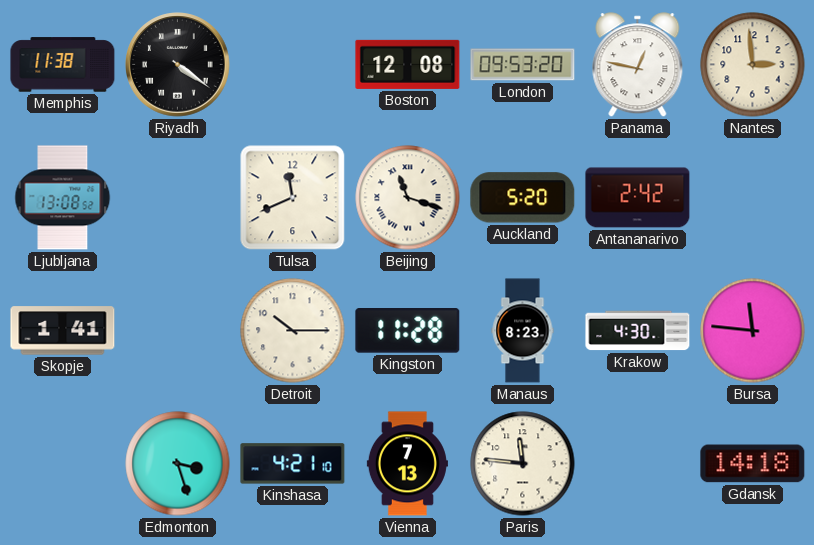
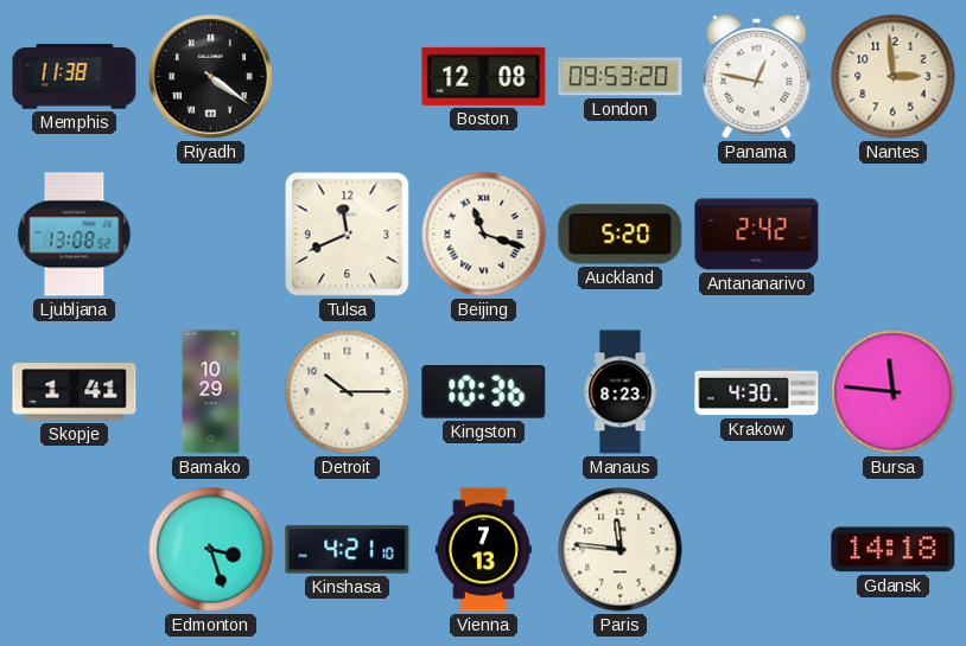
Bamako: none -> 10:29 (211, 392)
Kingston: 11:28 -> 10:36 (484, 392)
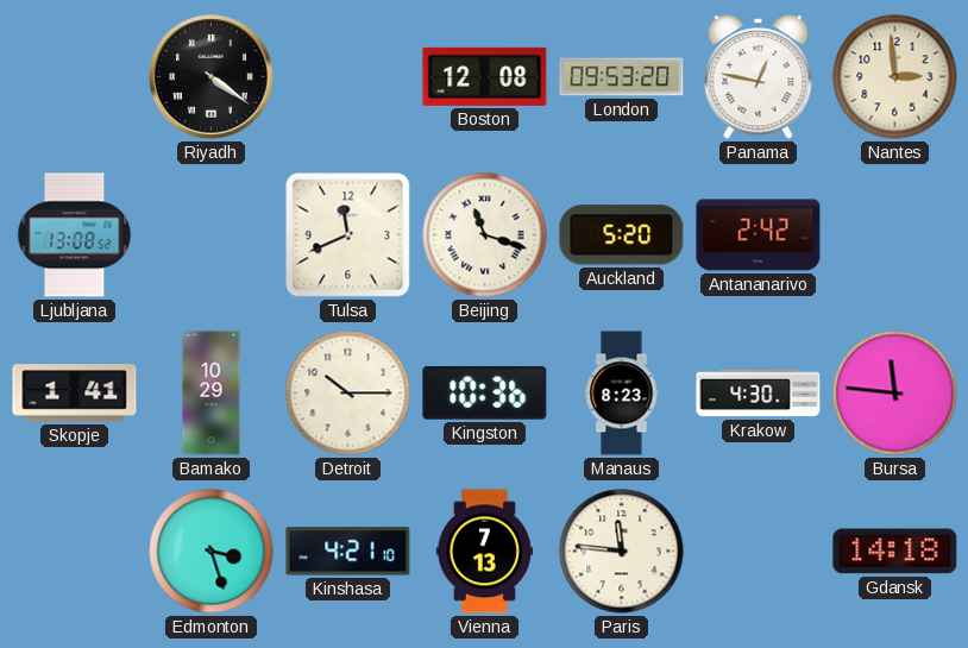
Memphis: 11:38 -> none (75, 77)
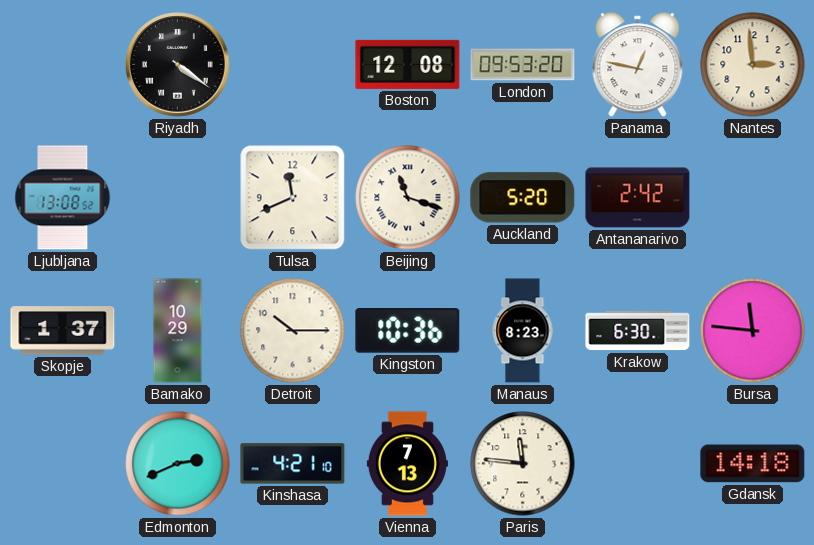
Skopje: 1:41 -> 1:37 (63, 331)
Krakow: 4:30 -> 6:30 (638, 331)
Edmonton: 3:27 -> 2:41 (178, 464)
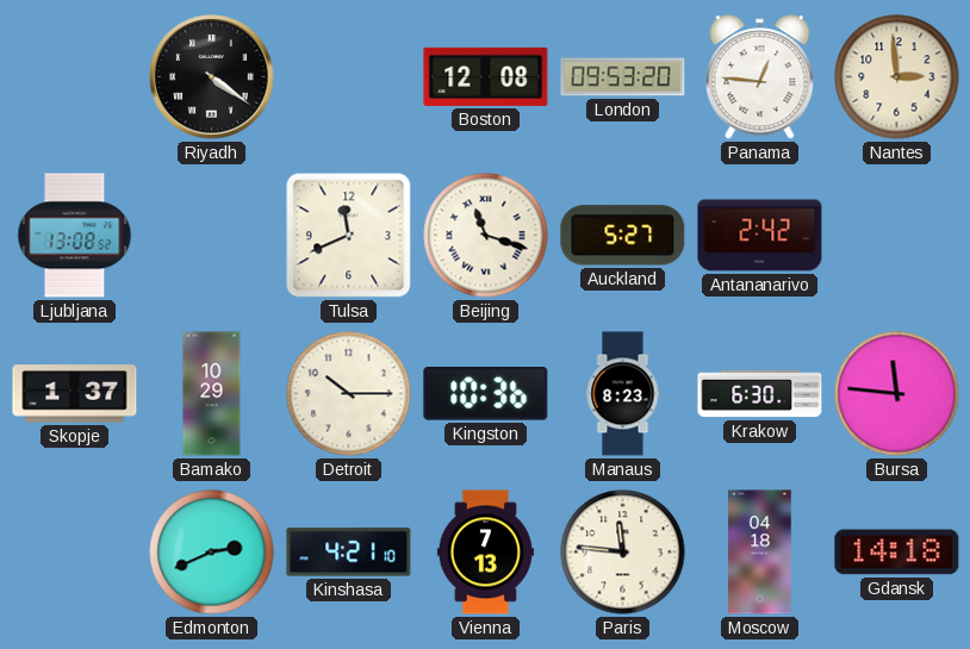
Panama: 12:47 -> 12:46 (760, 77)
Auckland: 5:20 -> 5:27 (623, 236)
Moscow: none -> 04:18 (760, 553)
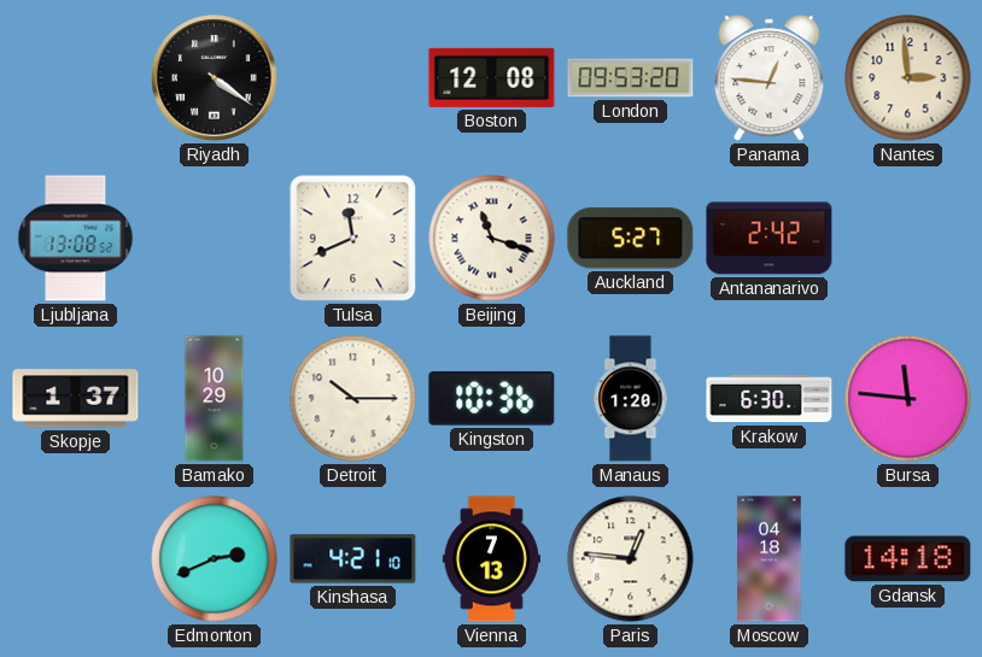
Manaus: 8:23 -> 1:20 (631, 399)
Paris: 11:46 -> 12:46 (631, 559)
